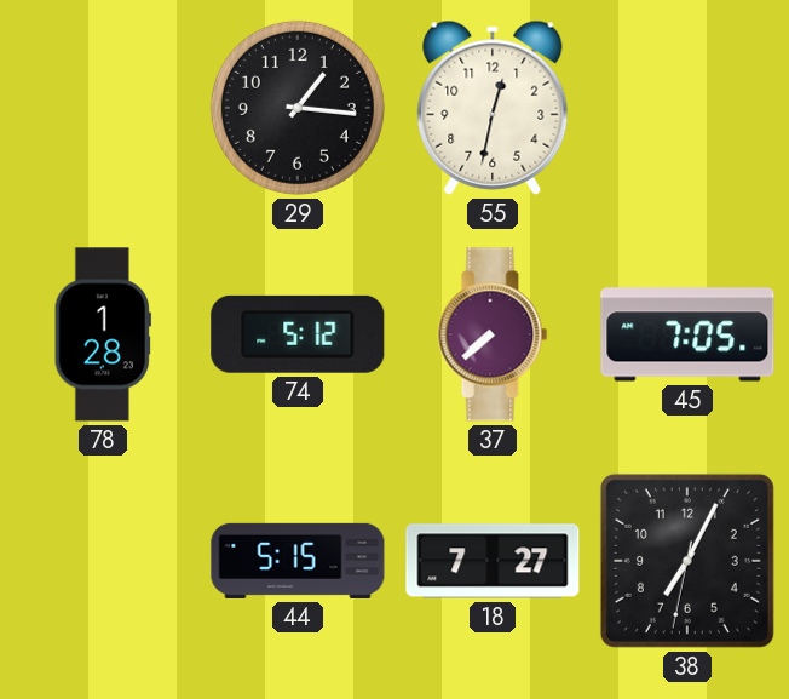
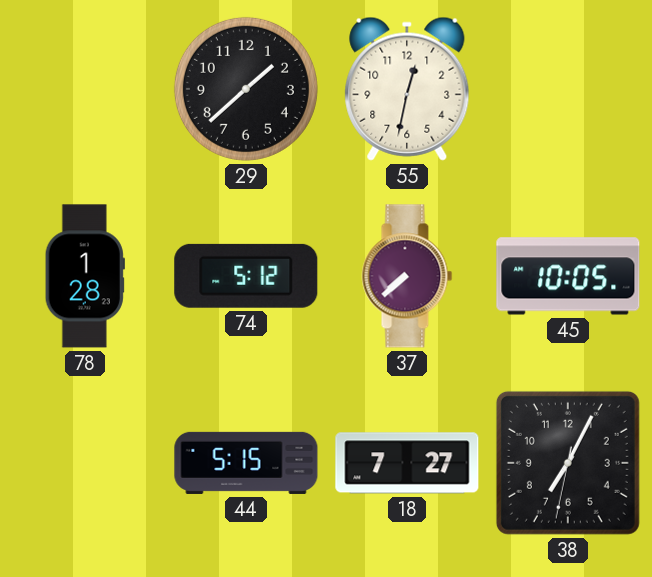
29: 1:16 -> 1:38 (246, 89)
45: 7:05 -> 10:05 (568, 276)
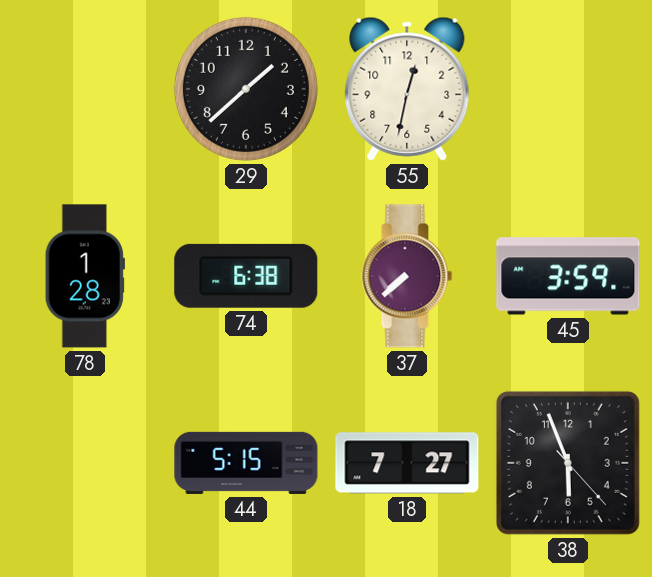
74: 5:12 -> 6:38 (246, 276)
45: 10:05 -> 3:59 (568, 276)
38: 7:04 -> 5:56 (568, 463)
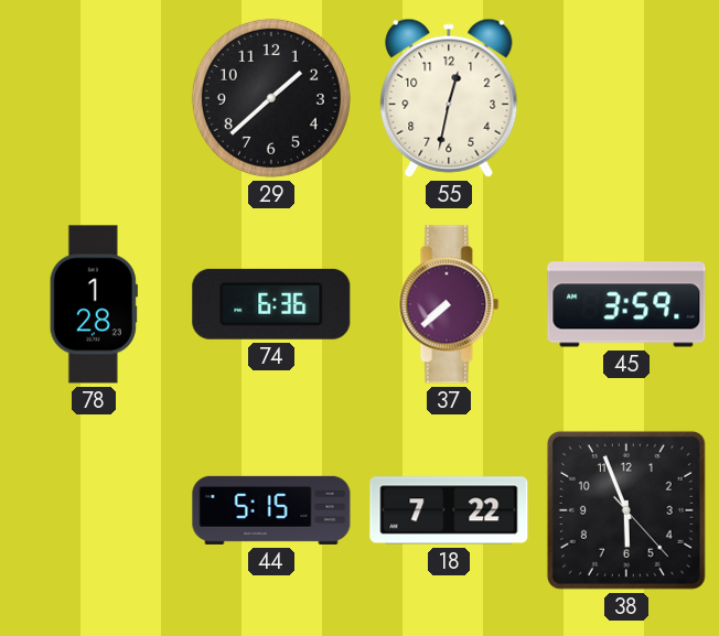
74: 6:38 -> 6:36 (271, 304)
18: 7:27 -> 7:22 (449, 510)
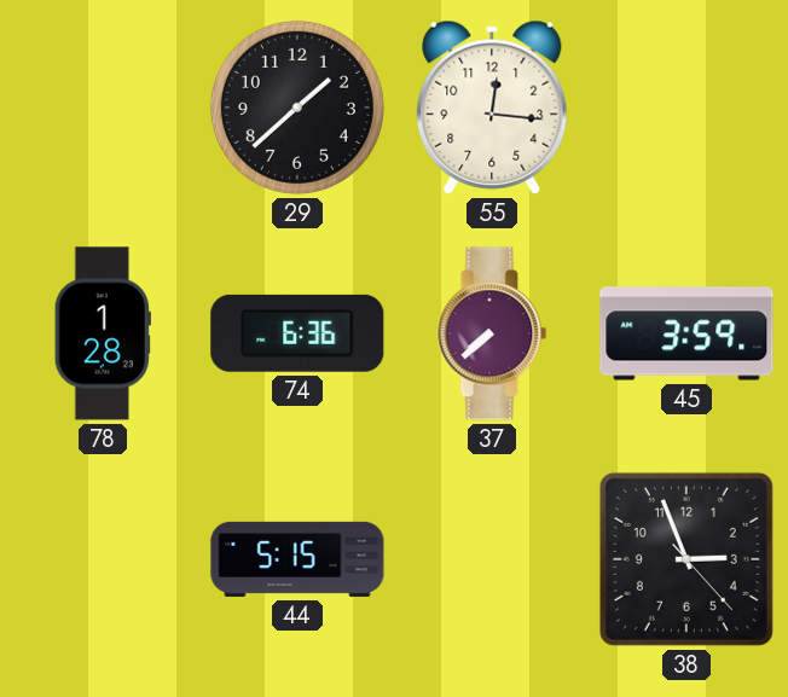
55: 12:32 -> 12:16 (492, 108)
18: 7:22 -> none (449, 510)
38: 5:56 -> 2:56 (686, 559)
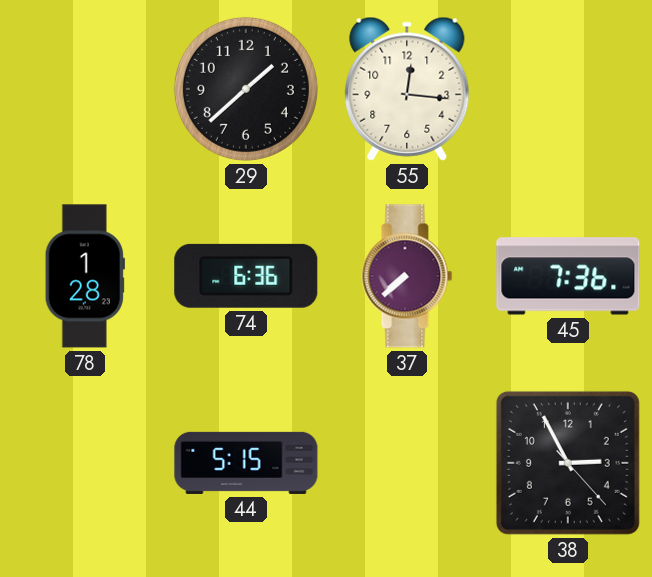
45: 3:59 -> 7:36 (568, 276)
38: 2:56 -> 2:55 (568, 463)
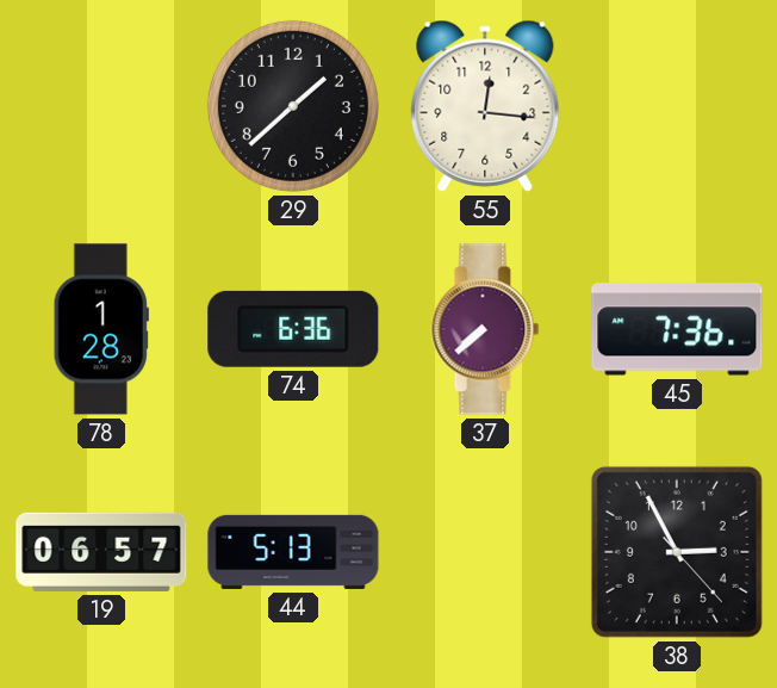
19: none -> 06:57 (101, 552)
44: 5:15 -> 5:13 (293, 552)
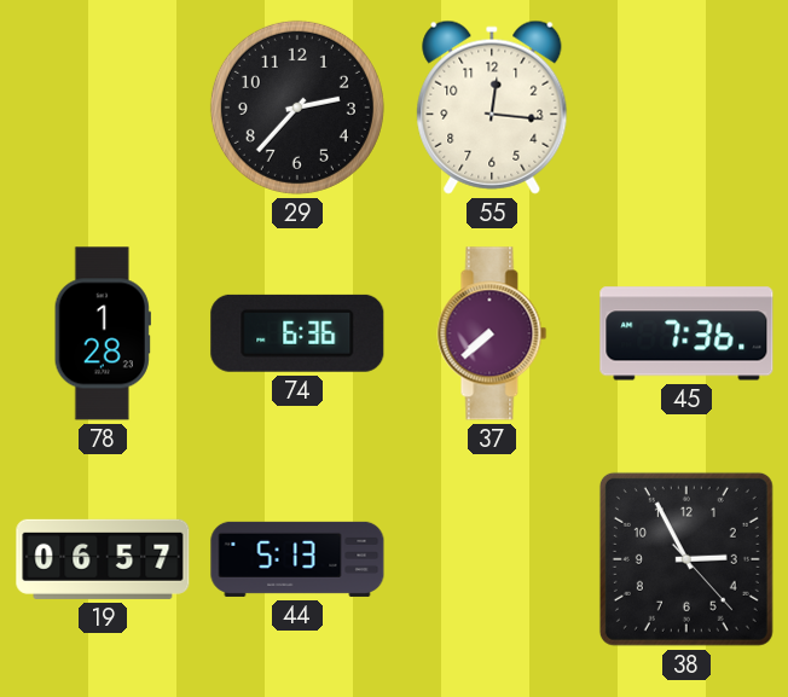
29: 1:38 -> 2:37 (297, 108)
